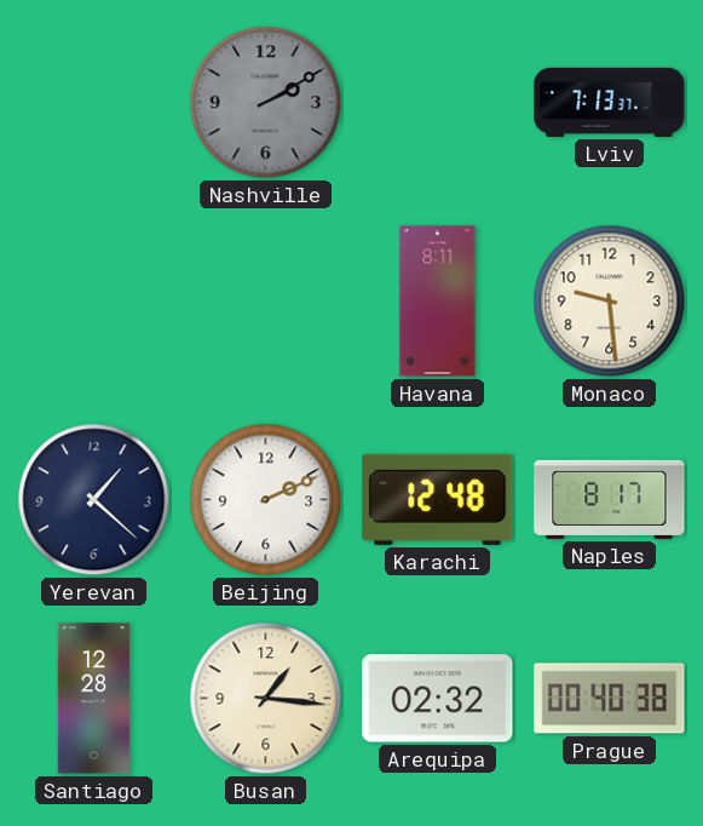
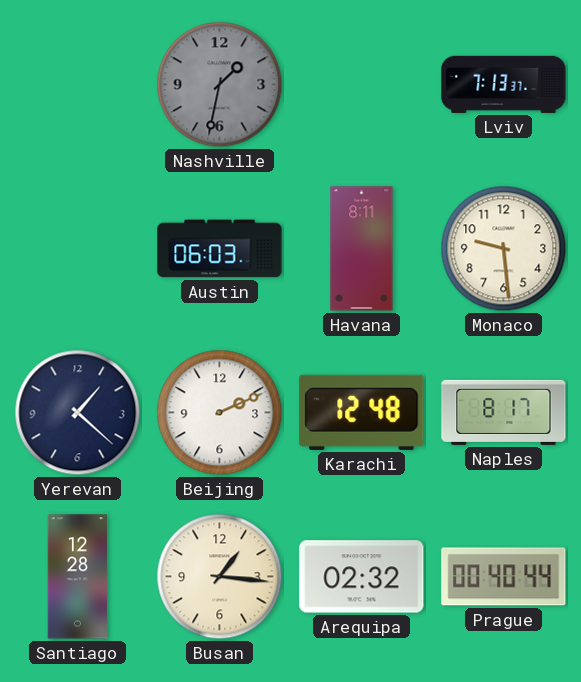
Nashville: 2:10 -> 1:32 (220, 85)
Austin: none -> 06:03 (220, 249)
Prague: 00:40:38 -> 00:40:44 (504, 577)
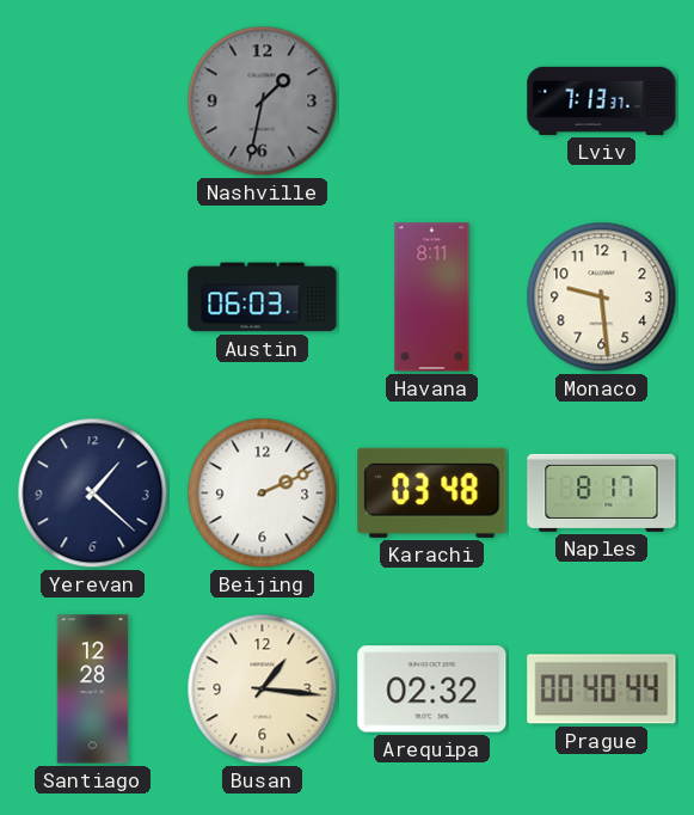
Karachi: 12:48 -> 03:48 (432, 492)
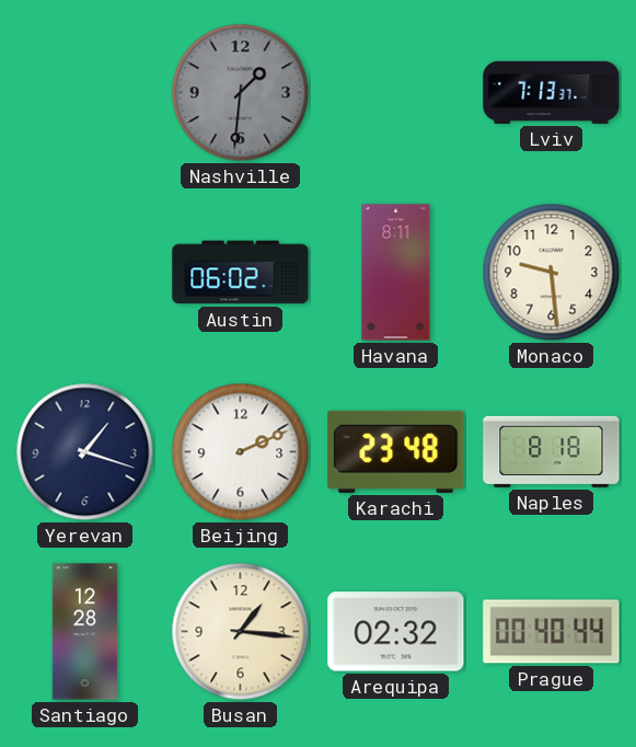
Nashville: 1:32 -> 1:31 (241, 93)
Austin: 06:03 -> 06:02 (241, 273)
Yerevan: 1:22 -> 1:18 (85, 452)
Karachi: 03:48 -> 23:48 (396, 451)
Naples: 8:17 -> 8:18 (552, 451)
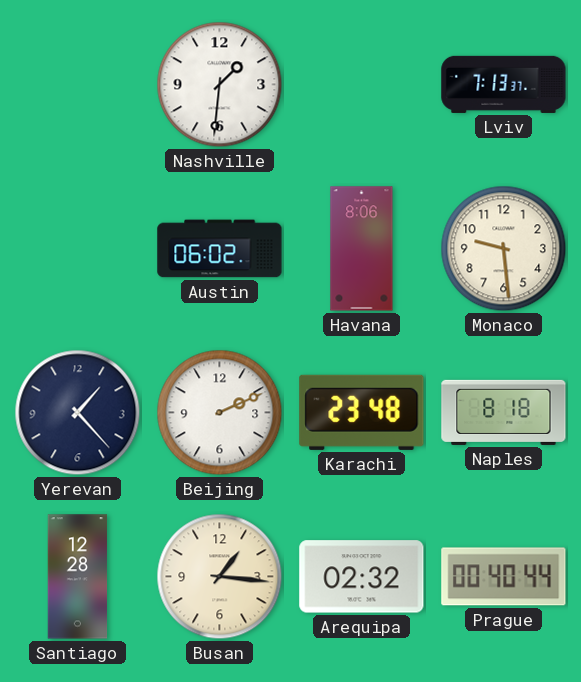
Nashville dial: grey -> white (220, 85)
Havana: 8:11 -> 8:06 (362, 249)
Yerevan: 1:18 -> 1:23 (78, 413)
